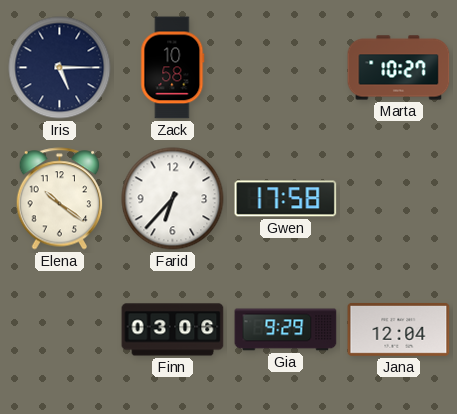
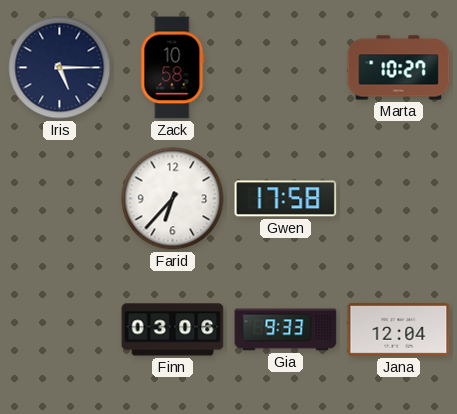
Elena: 10:21 -> none (60, 199)
Gia: 9:29 -> 9:33 (286, 330)
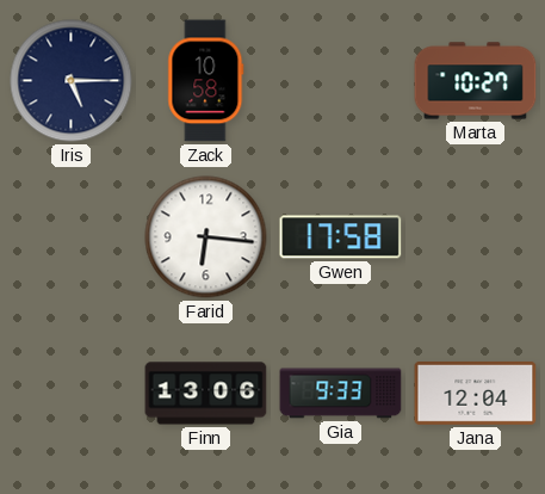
Farid: 6:37 -> 6:16 (206, 237)
Finn: 03:06 -> 13:06 (206, 394)
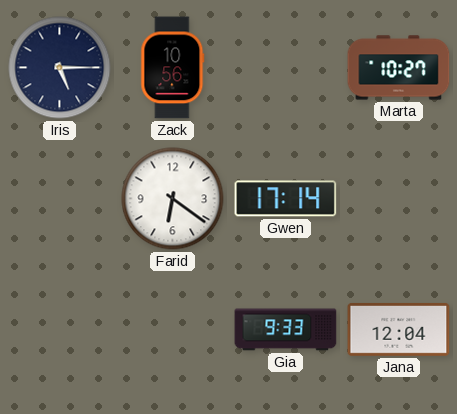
Zack: 10:58 -> 10:56 (173, 68)
Farid: 6:16 -> 6:21 (173, 199)
Gwen: 17:58 -> 17:14 (286, 199)
Finn: 13:06 -> none (206, 394)
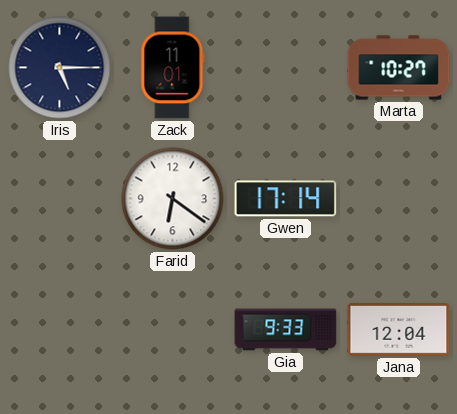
Zack: 10:56 -> 11:01 (173, 68)
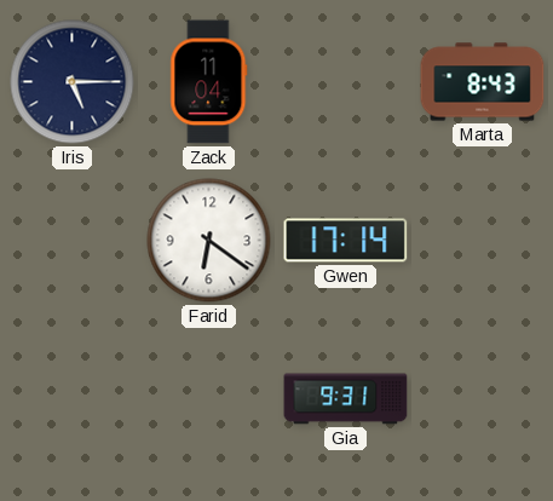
Zack: 11:01 -> 11:04 (209, 82)
Marta: 10:27 -> 8:43 (483, 82)
Gia: 9:33 -> 9:31 (346, 399)
Jana: 12:04 -> none (399, 329)
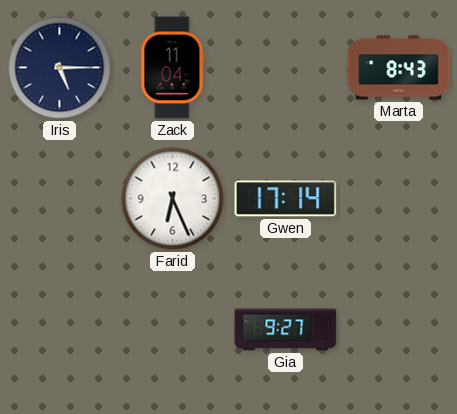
Farid: 6:21 -> 6:26 (173, 199)
Gia: 9:31 -> 9:27 (286, 330)
